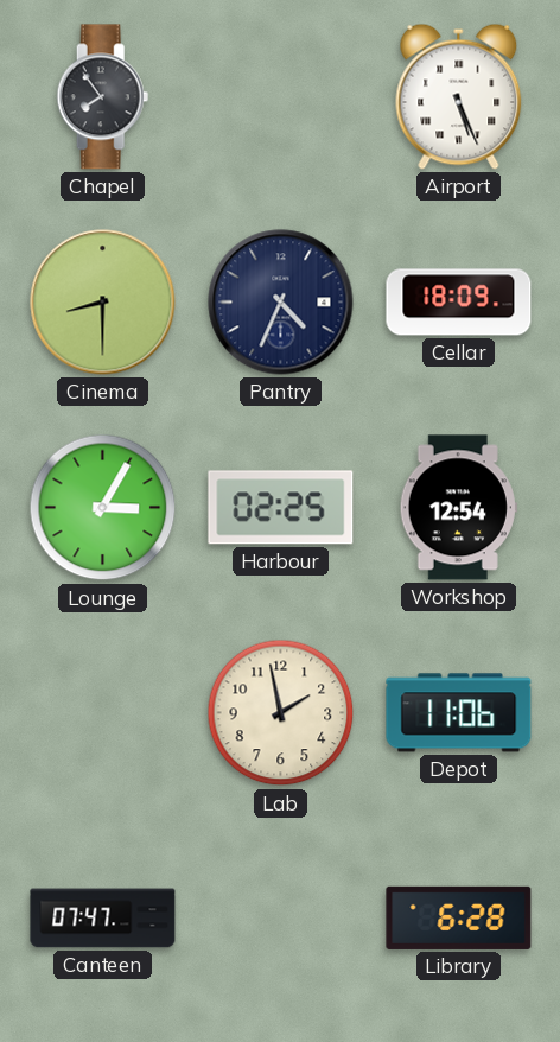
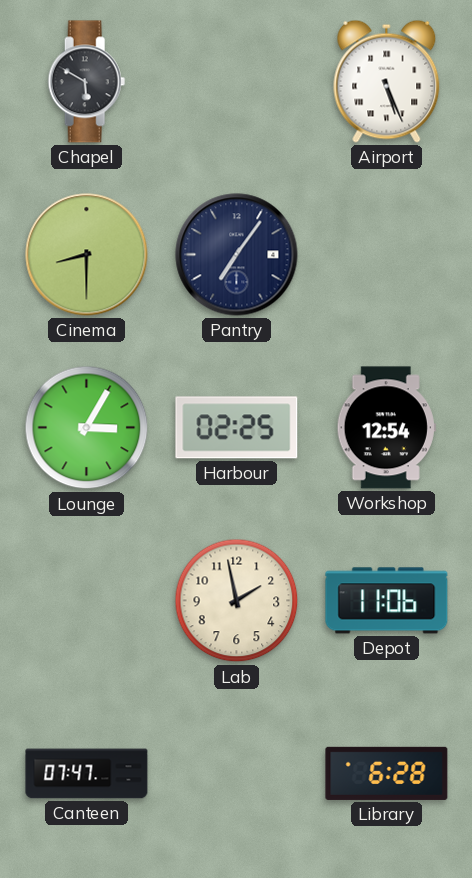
Chapel: 7:54 -> 5:50 (87, 82)
Pantry: 4:34 -> 7:06 (237, 255)
Cellar: 18:09 -> none (459, 303)
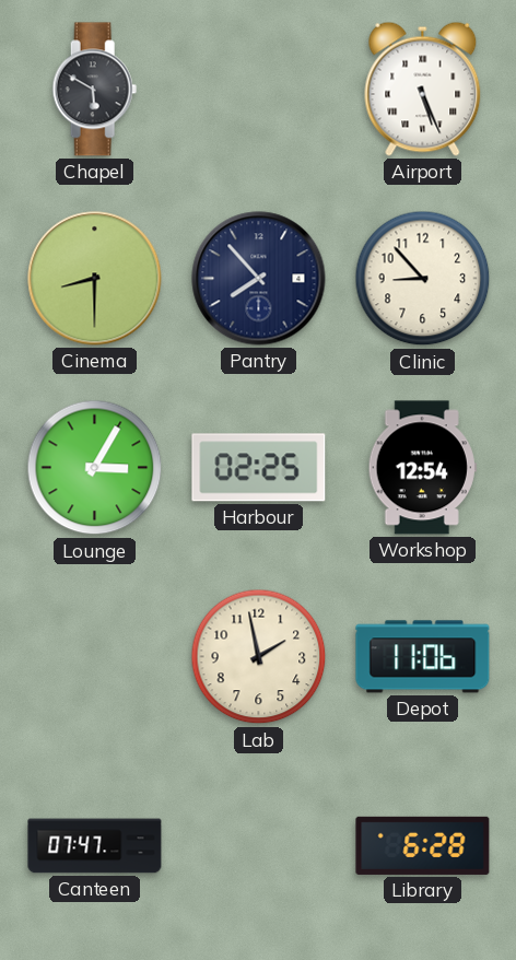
Pantry: 7:06 -> 7:53 (259, 279)
Clinic: none -> 8:53 (423, 279)
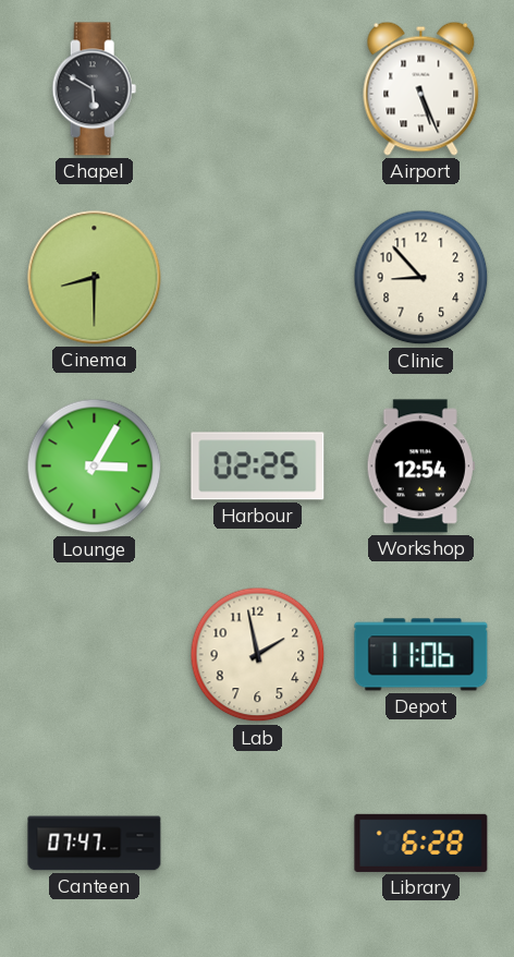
Pantry: 7:53 -> none (259, 279)
